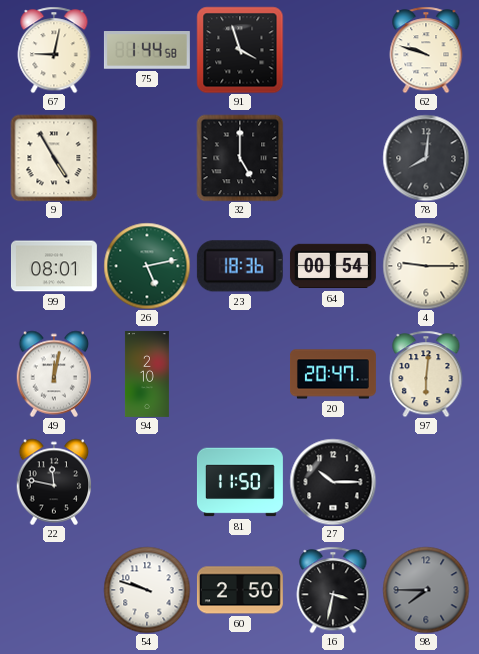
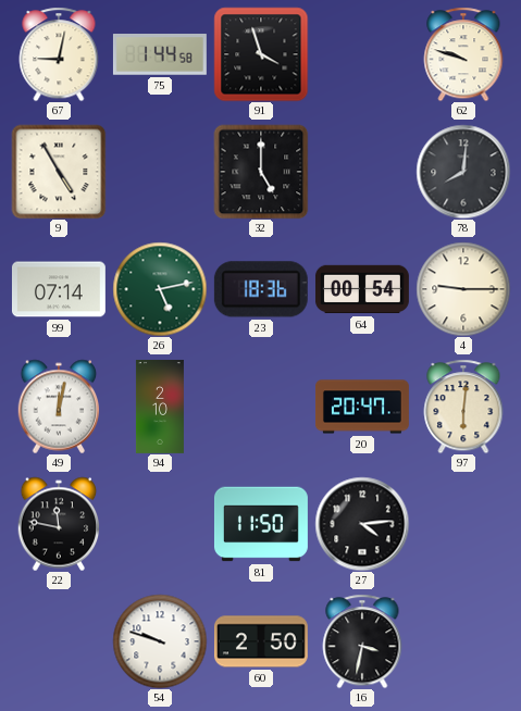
99: 08:01 -> 07:14 (59, 289)
27: 10:15 -> 4:14 (362, 524)
98: 7:45 -> none (426, 590)
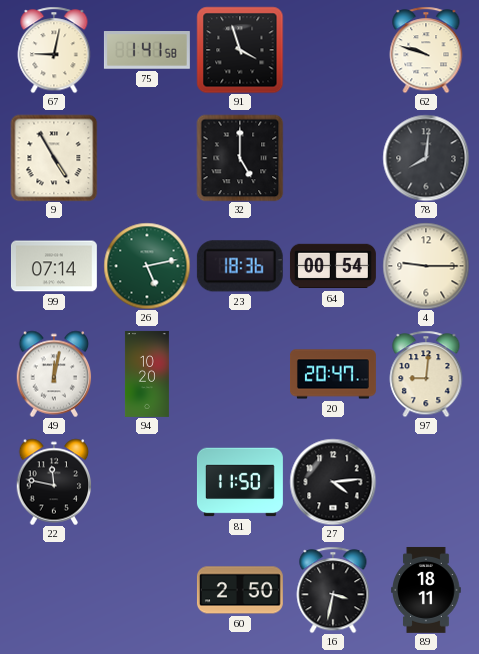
75: 1:44 -> 1:41 (147, 50)
94: 2:10 -> 10:20 (147, 374)
97: 6:01 -> 9:01 (426, 374)
54: 9:48 -> none (160, 641)
89: none -> 18:11 (426, 590)
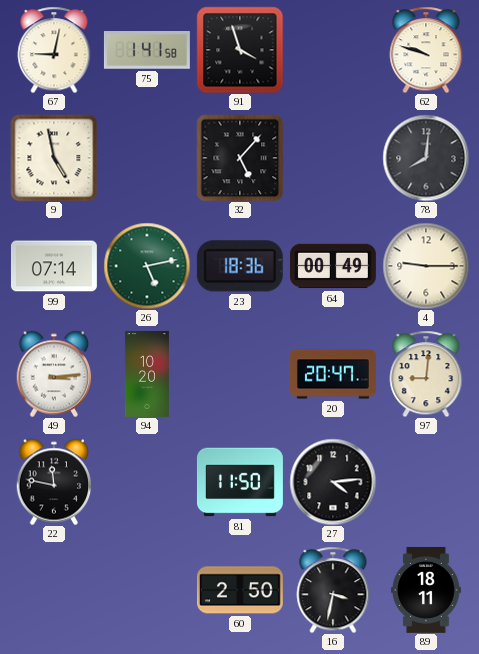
9: 4:55 -> 4:58 (54, 158)
32: 5:00 -> 5:07 (240, 158)
64: 00:54 -> 00:49 (333, 266)
49: 12:02 -> 3:14 (54, 374)
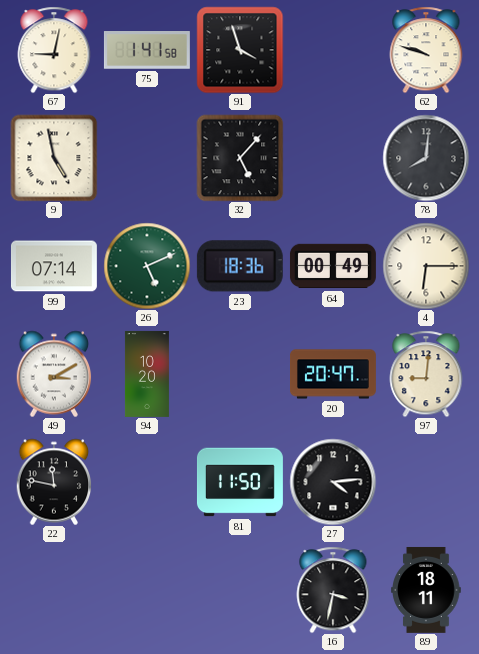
26: 5:13 -> 5:11 (147, 266)
4: 9:15 -> 6:15 (426, 266)
49: 3:14 -> 3:10 (54, 374)
60: 2:50 -> none (240, 590)
